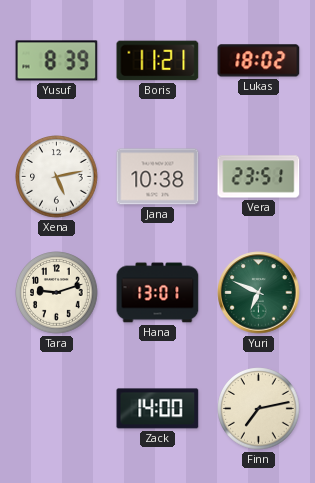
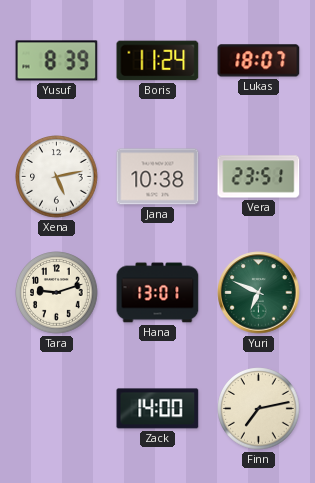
Boris: 11:21 -> 11:24 (158, 61)
Lukas: 18:02 -> 18:07 (259, 61)
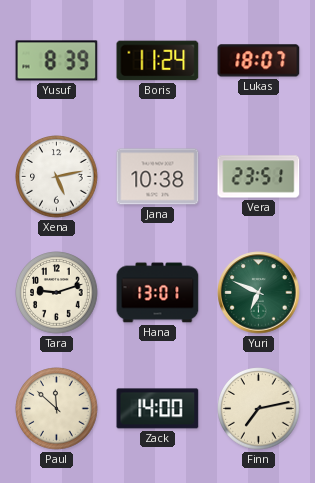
Paul: none -> 11:52 (57, 409)
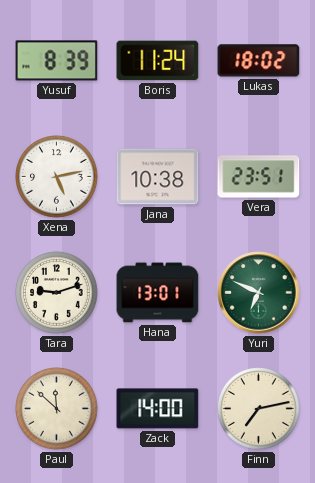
Lukas: 18:07 -> 18:02 (259, 61)
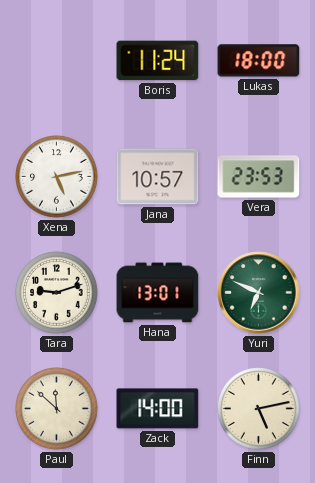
Yusuf: 8:39 -> none (57, 61)
Lukas: 18:02 -> 18:00 (259, 61)
Jana: 10:38 -> 10:57 (158, 177)
Vera: 23:51 -> 23:53 (259, 177)
Finn: 7:13 -> 5:13 (259, 409)
